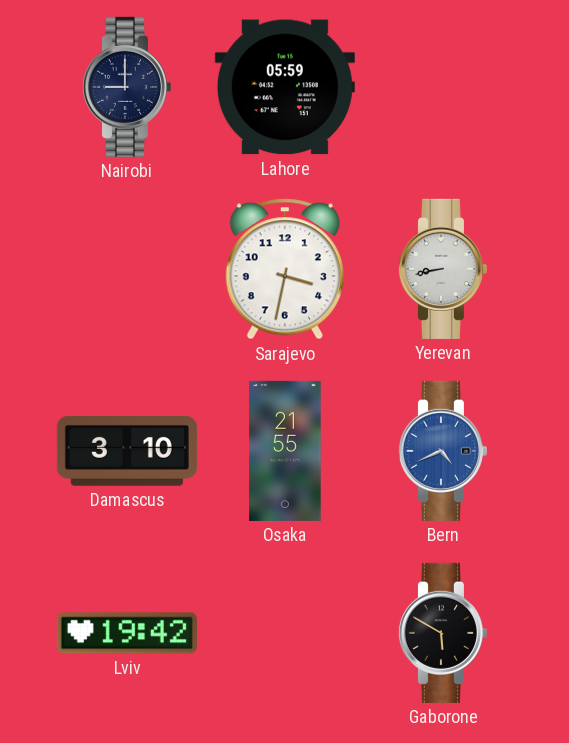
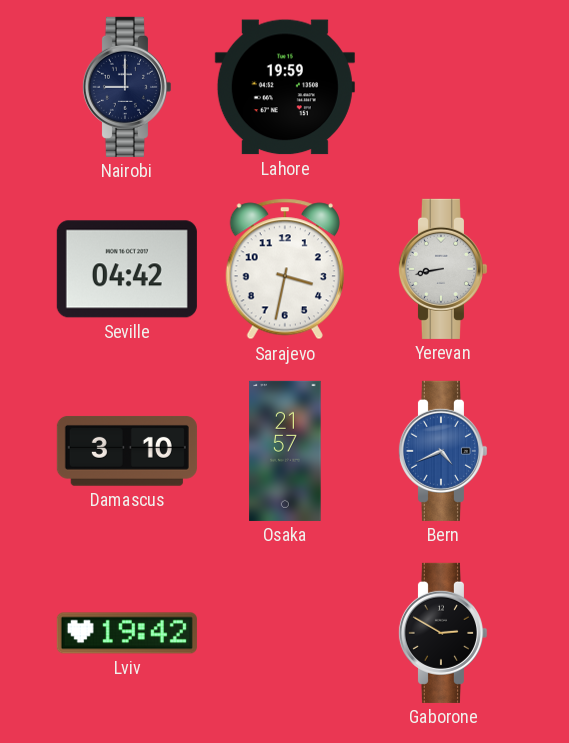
Lahore: 05:59 -> 19:59 (285, 87)
Seville: none -> 04:42 (127, 269)
Osaka: 21:55 -> 21:57 (285, 451)
Gaborone: 5:50 -> 2:50 (442, 633)
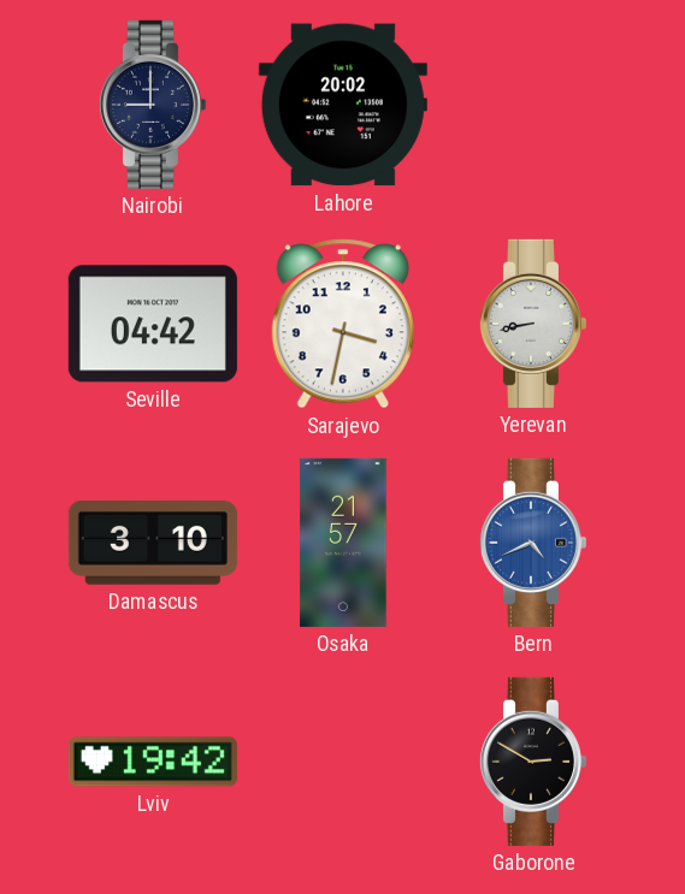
Lahore: 19:59 -> 20:02 (343, 105)
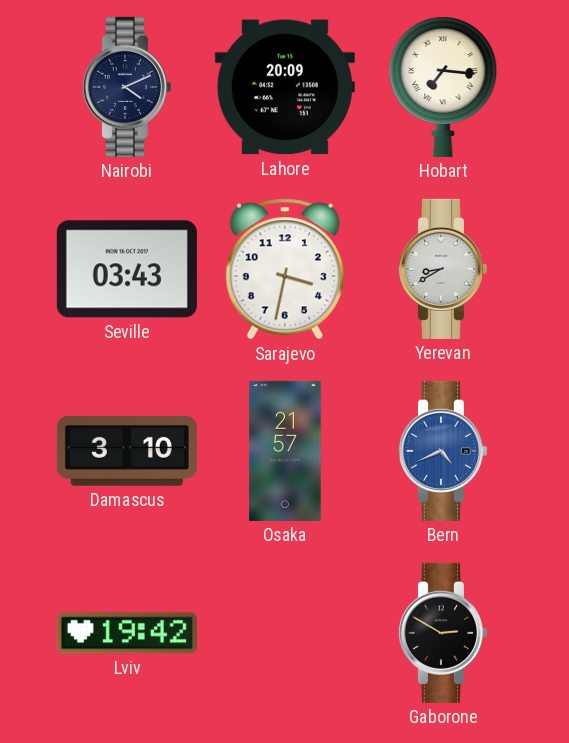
Nairobi: 9:00 -> 4:11 (126, 87)
Lahore: 20:02 -> 20:09 (285, 87)
Hobart: none -> 7:16 (443, 87)
Seville: 04:42 -> 03:43 (127, 269)
Yerevan: 8:43 -> 8:40 (442, 269)
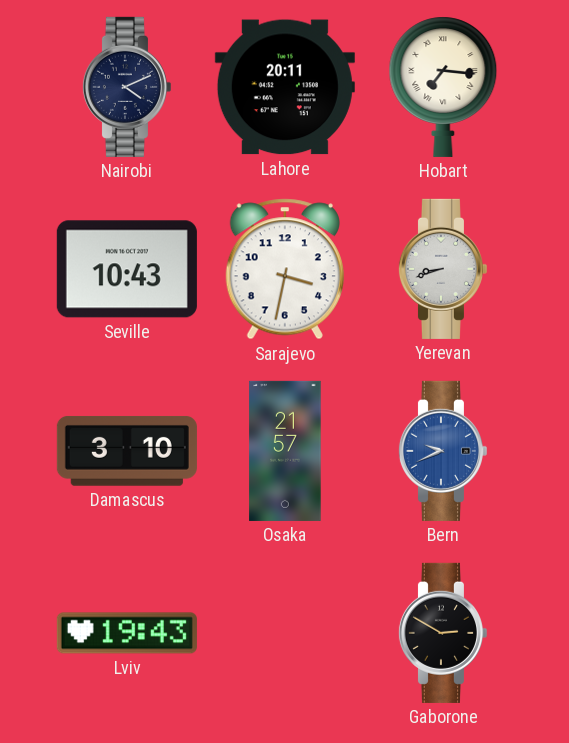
Lahore: 20:09 -> 20:11 (285, 87)
Seville: 03:43 -> 10:43 (127, 269)
Yerevan: 8:40 -> 8:42 (442, 269)
Bern: 4:41 -> 9:41 (442, 451)
Lviv: 19:42 -> 19:43 (127, 633)
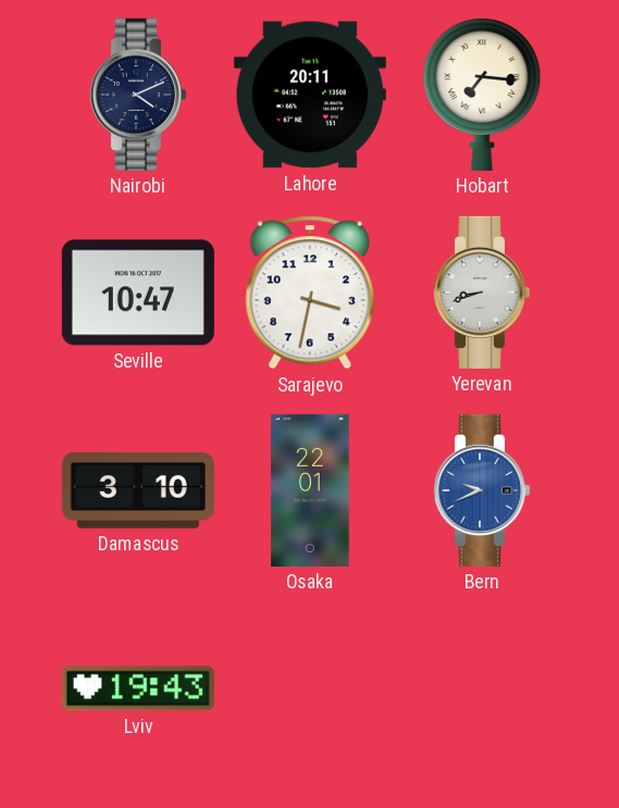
Seville: 10:43 -> 10:47 (138, 293)
Osaka: 21:57 -> 22:01 (310, 490)
Gaborone: 2:50 -> none (442, 633)
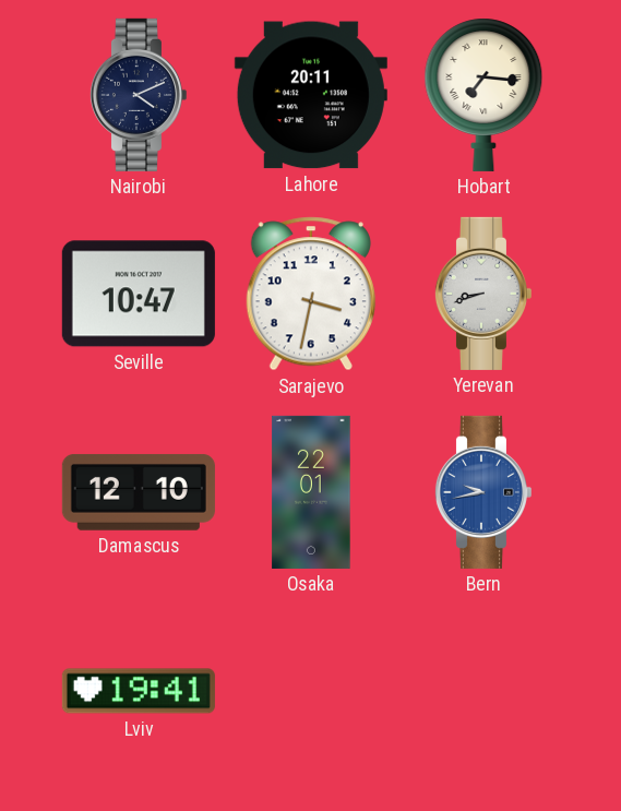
Damascus: 3:10 -> 12:10 (139, 492)
Bern: 9:41 -> 9:43 (482, 492)
Lviv: 19:43 -> 19:41 (139, 691)
